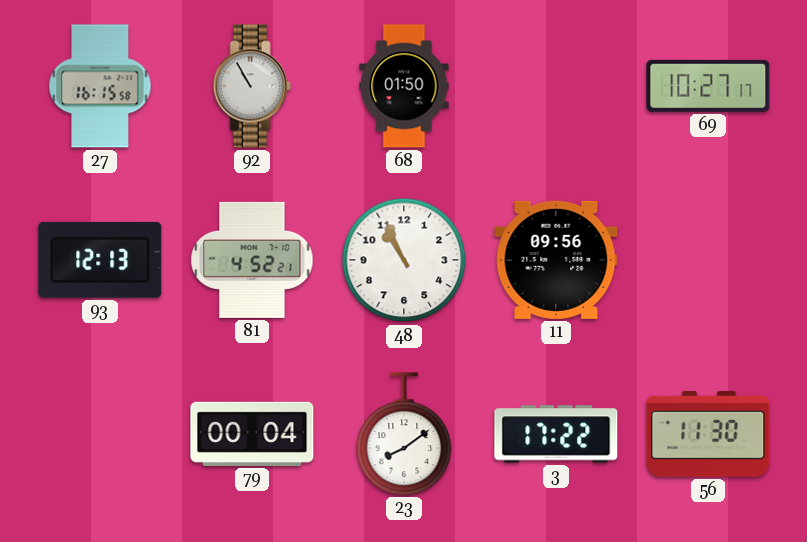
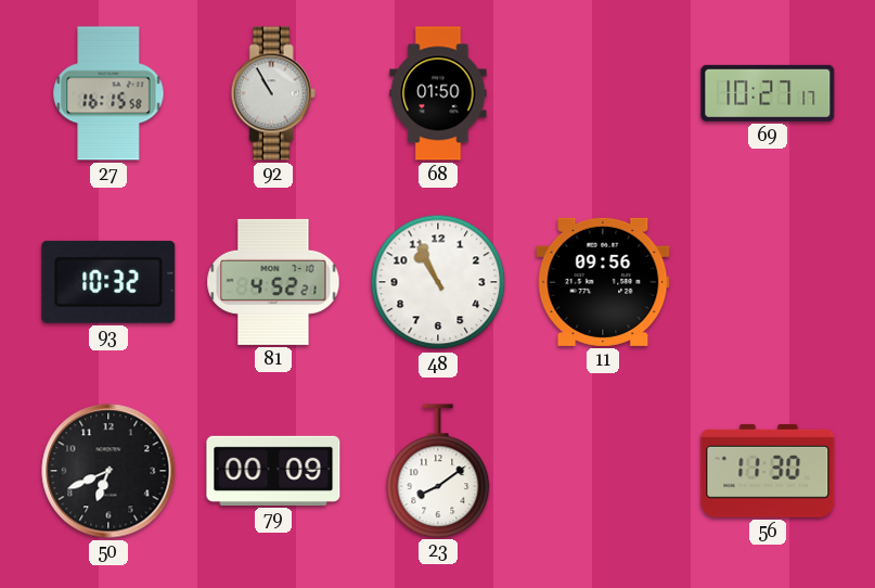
93: 12:13 -> 10:32 (108, 282)
50: none -> 6:41 (108, 471)
79: 00:04 -> 00:09 (273, 471)
3: 17:22 -> none (556, 434)
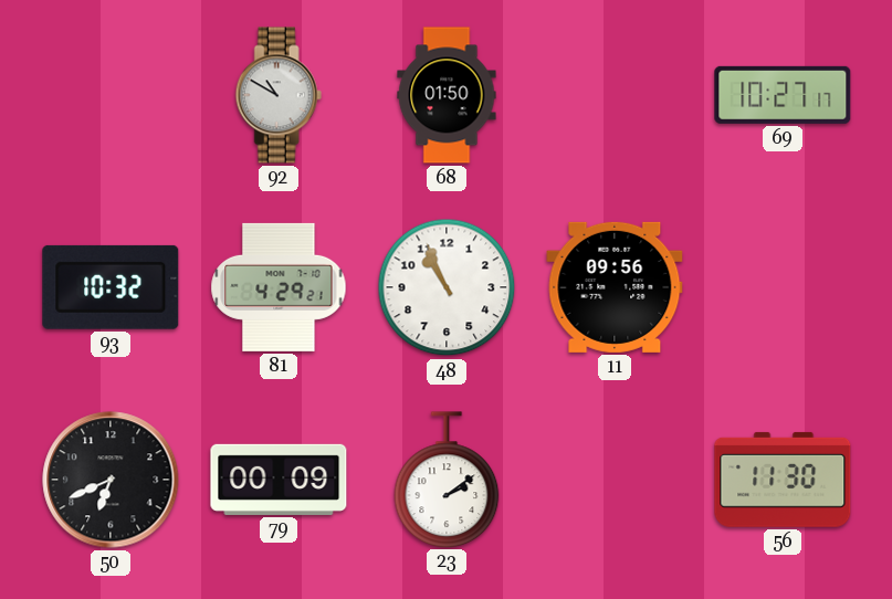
27: 16:15 -> none (108, 93)
92: 10:55 -> 10:50 (279, 95)
81: 4:52 -> 4:29 (279, 287)
23: 8:09 -> 2:09 (447, 480)
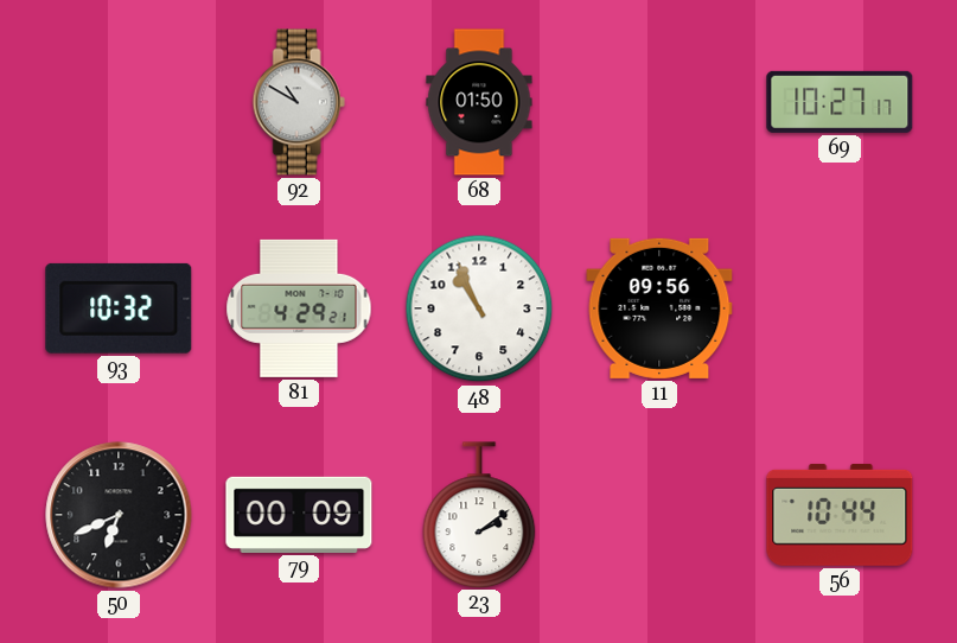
56: 11:30 -> 10:44 (840, 515)
